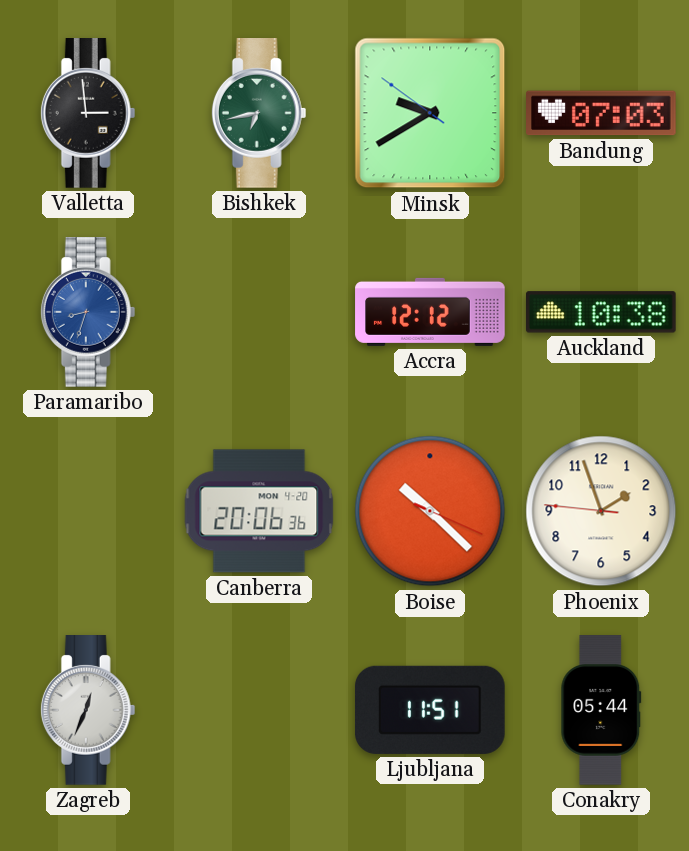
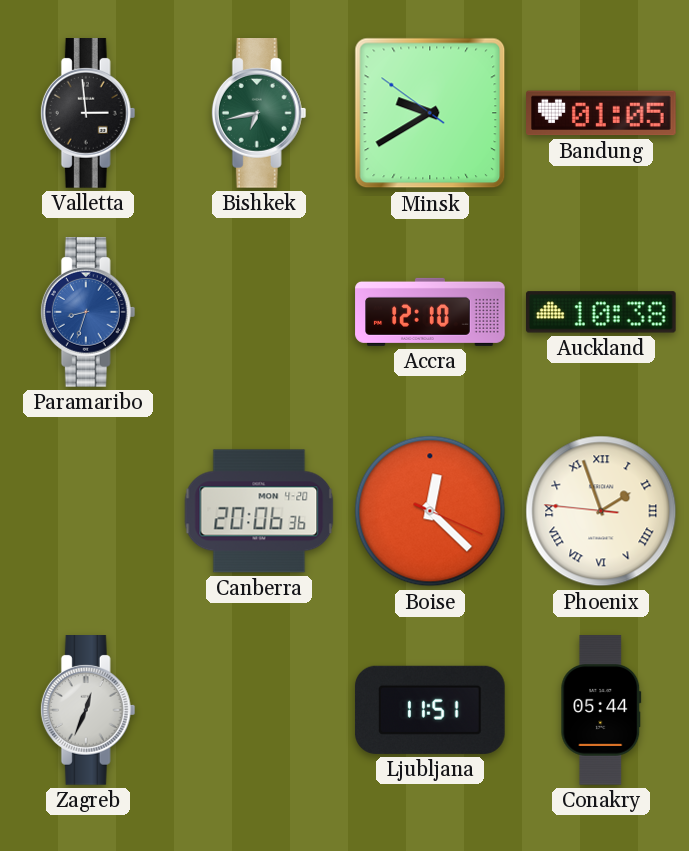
Bandung: 07:03 -> 01:05 (602, 113)
Accra: 12:12 -> 12:10 (430, 312)
Boise: 10:22 -> 12:22 (430, 511)
Phoenix numerals: Arabic -> Roman (601, 511)
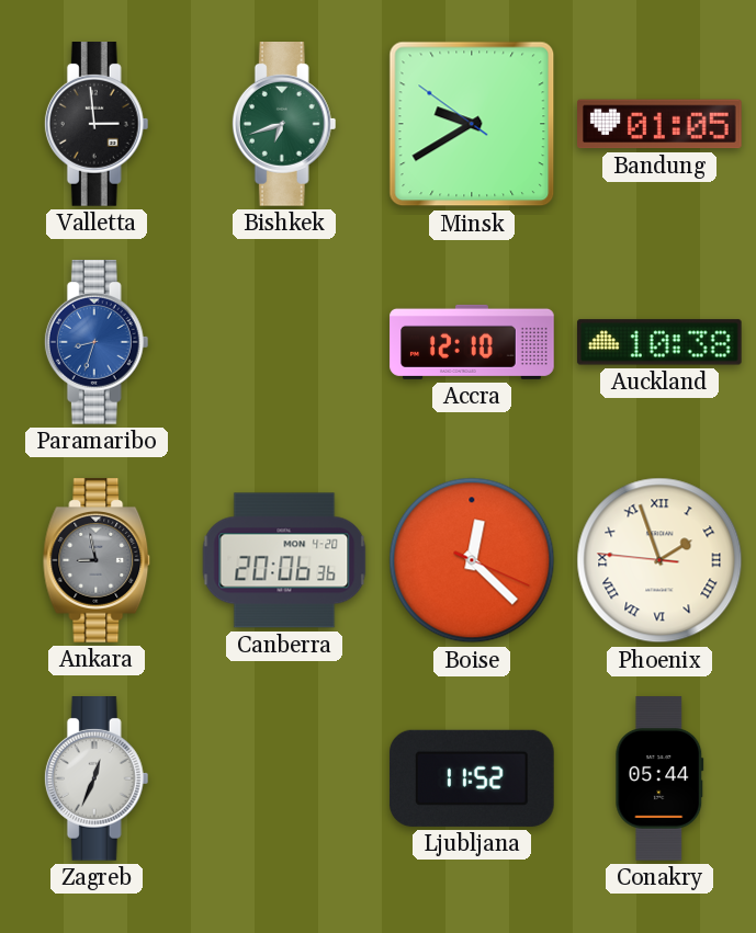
Bishkek: 6:43 -> 6:42 (284, 125)
Ankara: none -> 8:58 (97, 561)
Ljubljana: 11:51 -> 11:52 (472, 778)
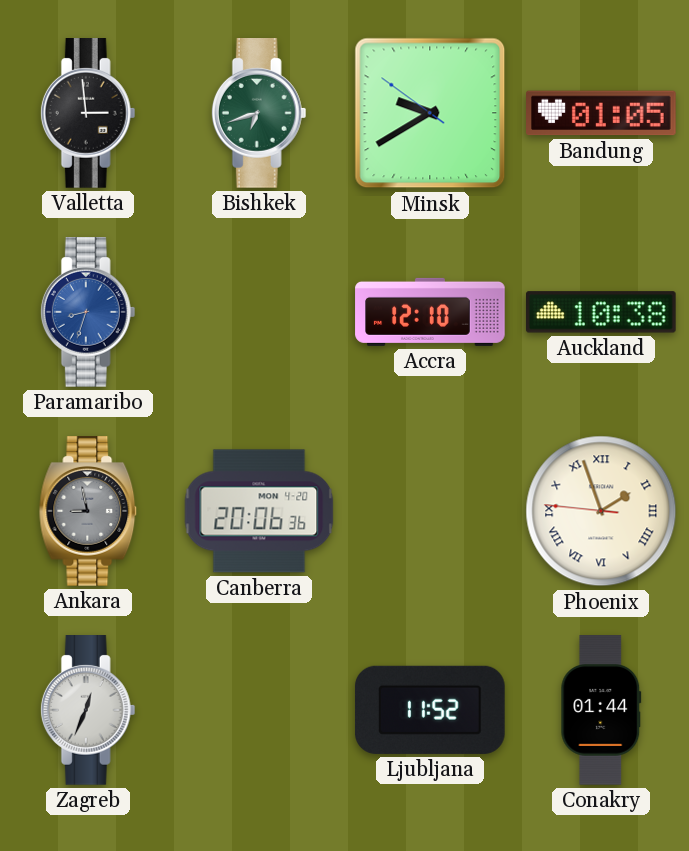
Boise: 12:22 -> none (472, 560)
Conakry: 05:44 -> 01:44 (601, 710)
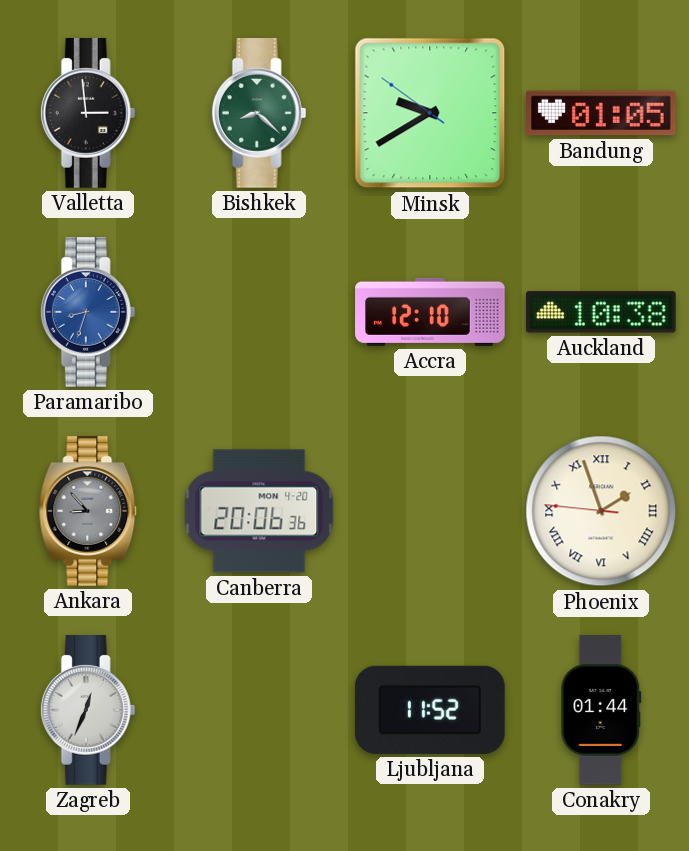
Bishkek: 6:42 -> 8:22 (259, 114)
Ankara: 8:58 -> 8:53 (88, 512)
